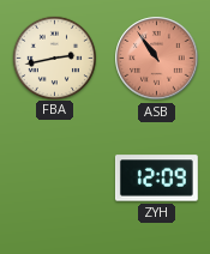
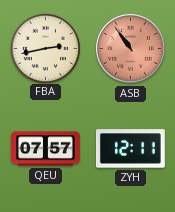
QEU: none -> 07:57 (46, 149)
ZYH: 12:09 -> 12:11 (130, 149)
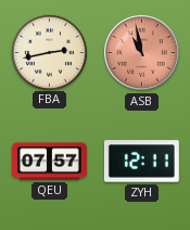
ASB: 10:54 -> 10:58 (142, 53)
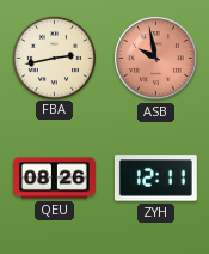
ASB: 10:58 -> 9:58 (156, 59)
QEU: 07:57 -> 08:26 (55, 179)
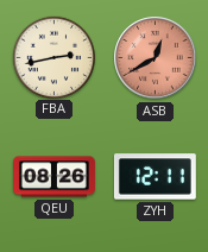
ASB: 9:58 -> 12:40 (156, 58)
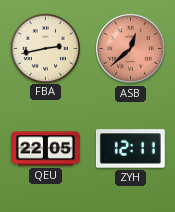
ASB: 12:40 -> 12:38 (131, 49)
QEU: 08:26 -> 22:05 (46, 149)
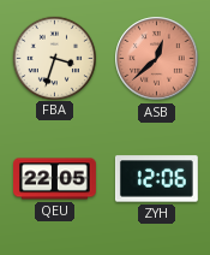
FBA: 2:43 -> 3:33 (54, 58)
ZYH: 12:11 -> 12:06 (156, 179)
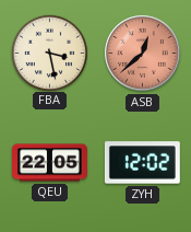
FBA: 3:33 -> 3:28 (49, 53)
ZYH: 12:06 -> 12:02 (142, 163)
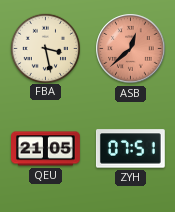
QEU: 22:05 -> 21:05 (46, 149)
ZYH: 12:02 -> 07:51 (130, 149)
